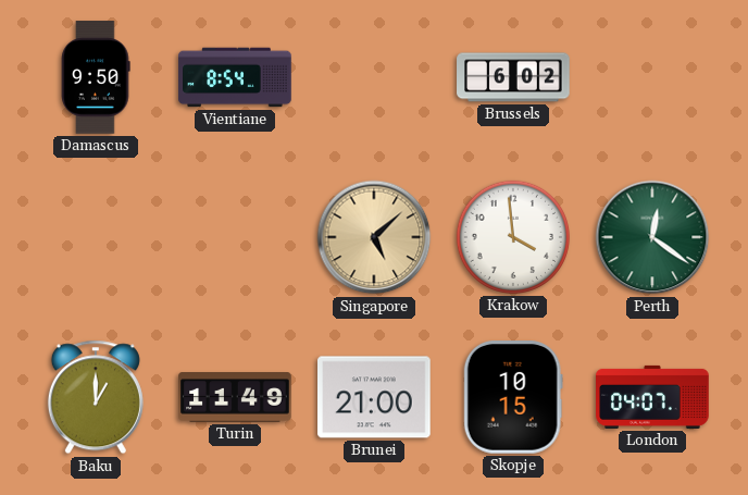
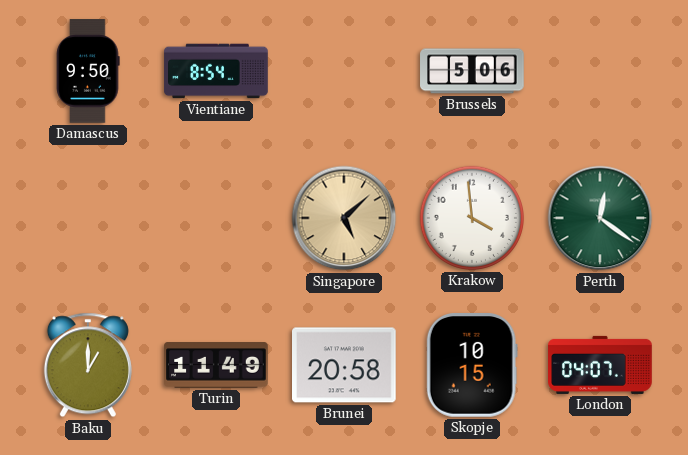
Brussels: 6:02 -> 5:06 (472, 71)
Brunei: 21:00 -> 20:58 (345, 365)
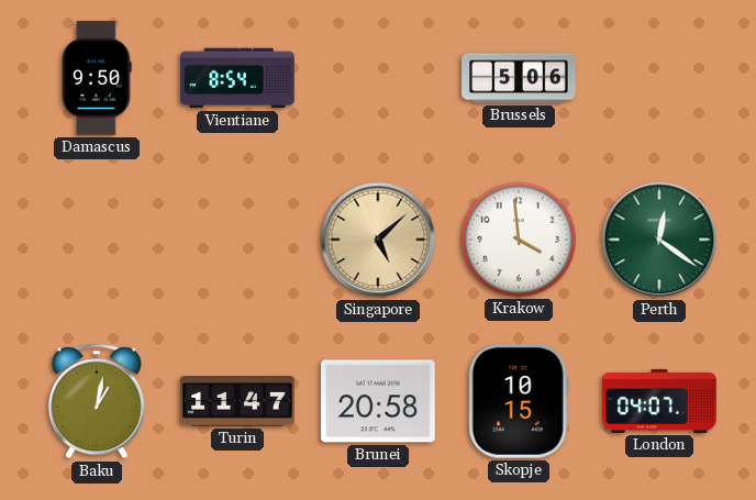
Baku: 1:00 -> 1:02 (97, 401)
Turin: 11:49 -> 11:47 (237, 401)
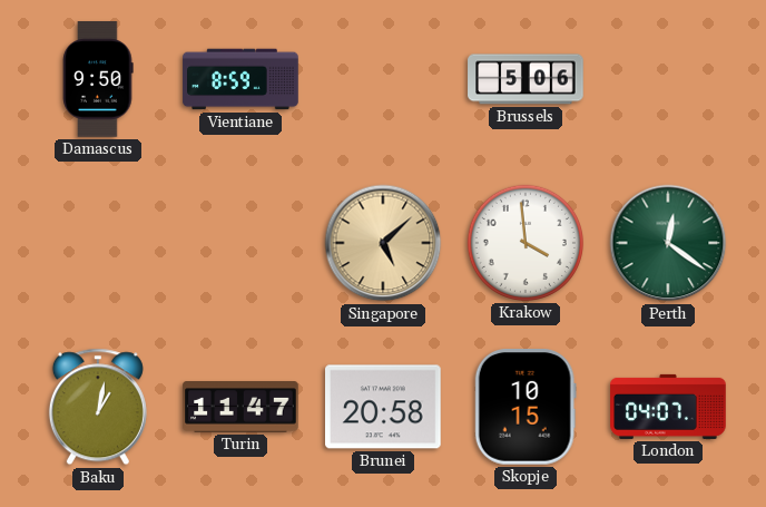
Vientiane: 8:54 -> 8:59 (240, 79)
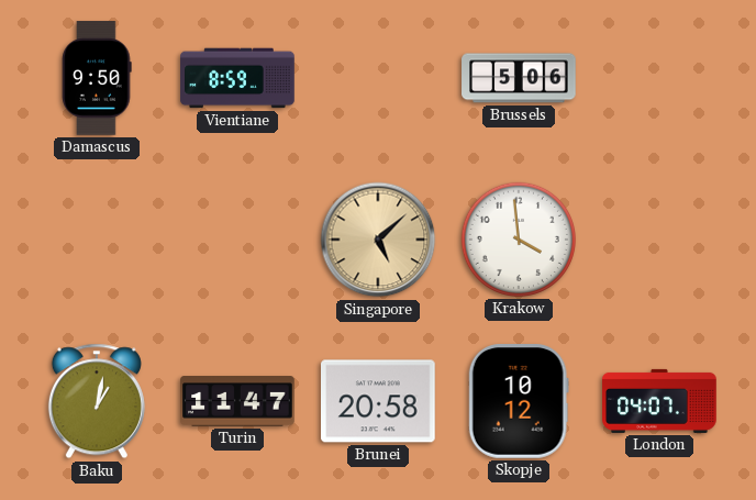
Perth: 12:21 -> none (668, 243)
Skopje: 10:15 -> 10:12 (519, 402)
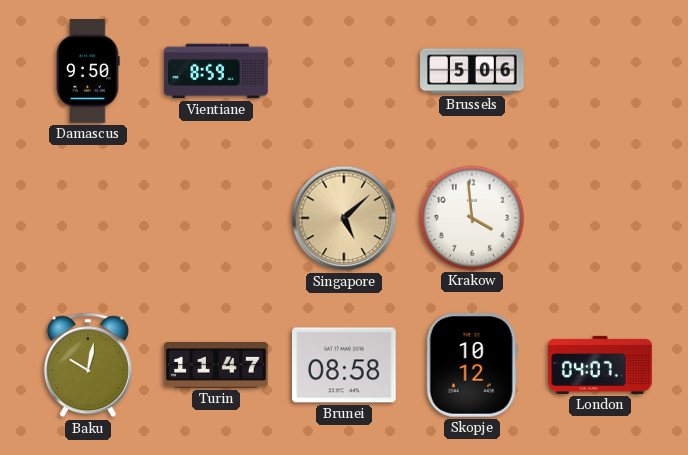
Baku: 1:02 -> 10:02 (88, 365)
Brunei: 20:58 -> 08:58 (345, 365)
